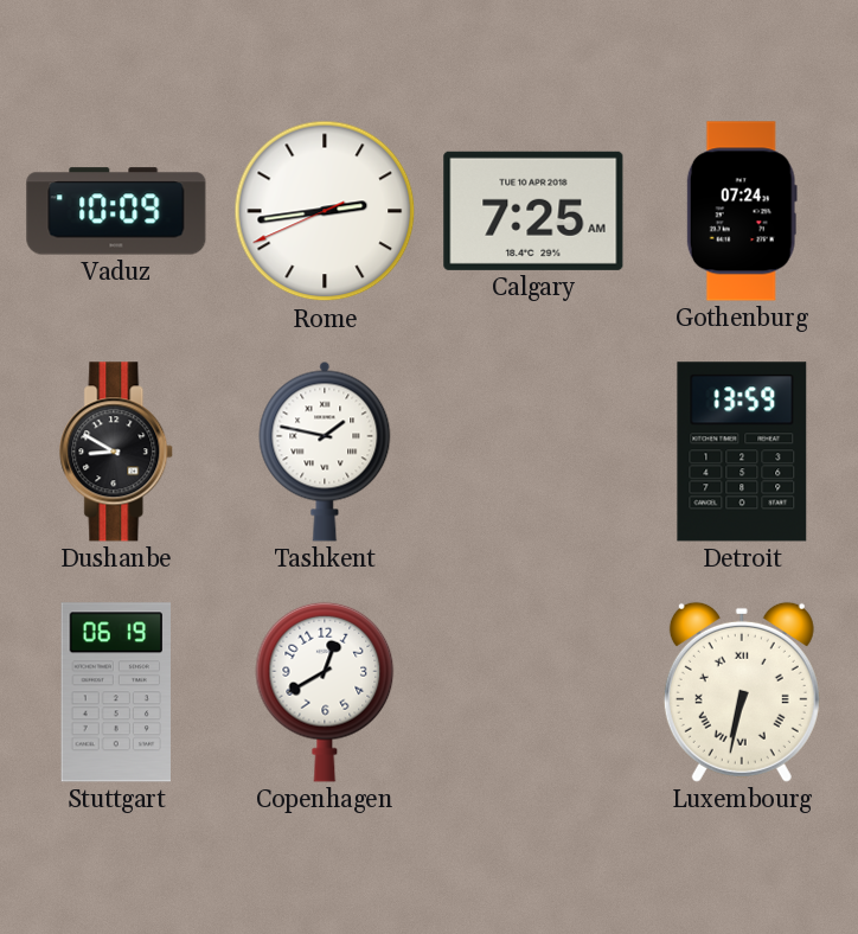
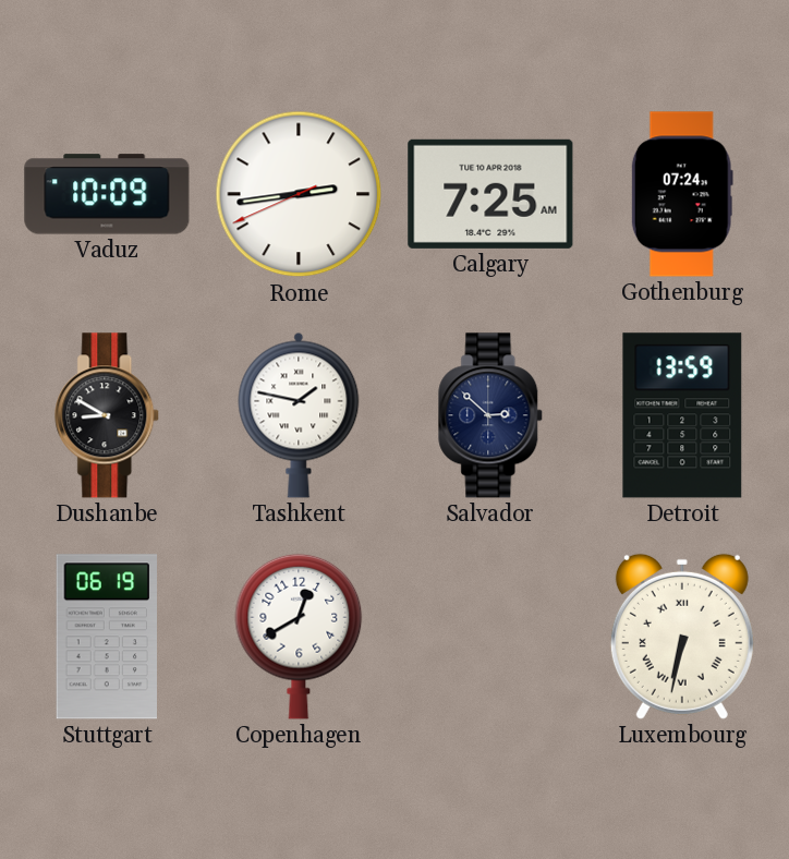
Salvador: none -> 2:52 (491, 415)
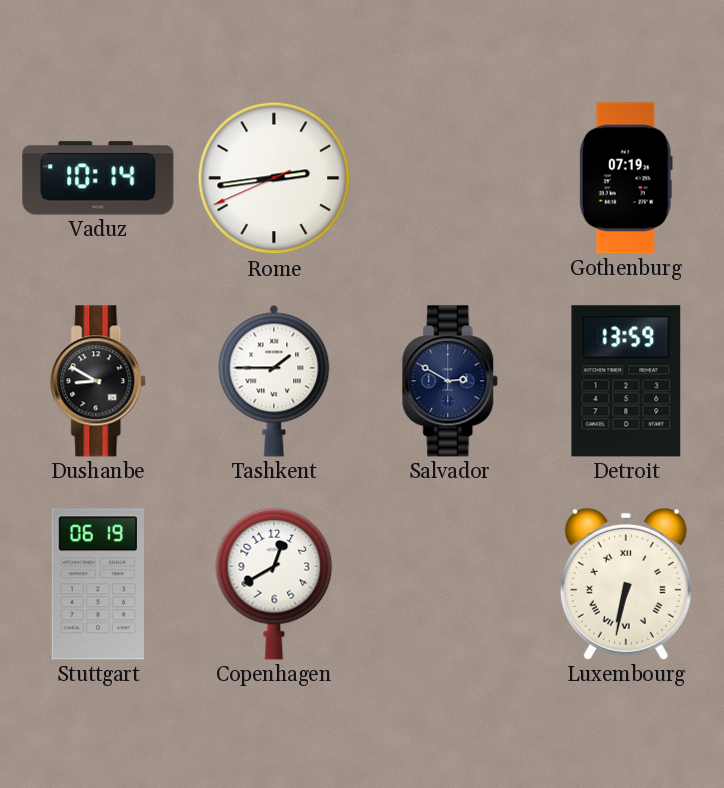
Vaduz: 10:09 -> 10:14 (98, 178)
Calgary: 7:25 -> none (490, 194)
Gothenburg: 07:24 -> 07:19 (626, 178)
Tashkent: 1:47 -> 1:45 (274, 381)
Salvador: 2:52 -> 2:50 (451, 381)
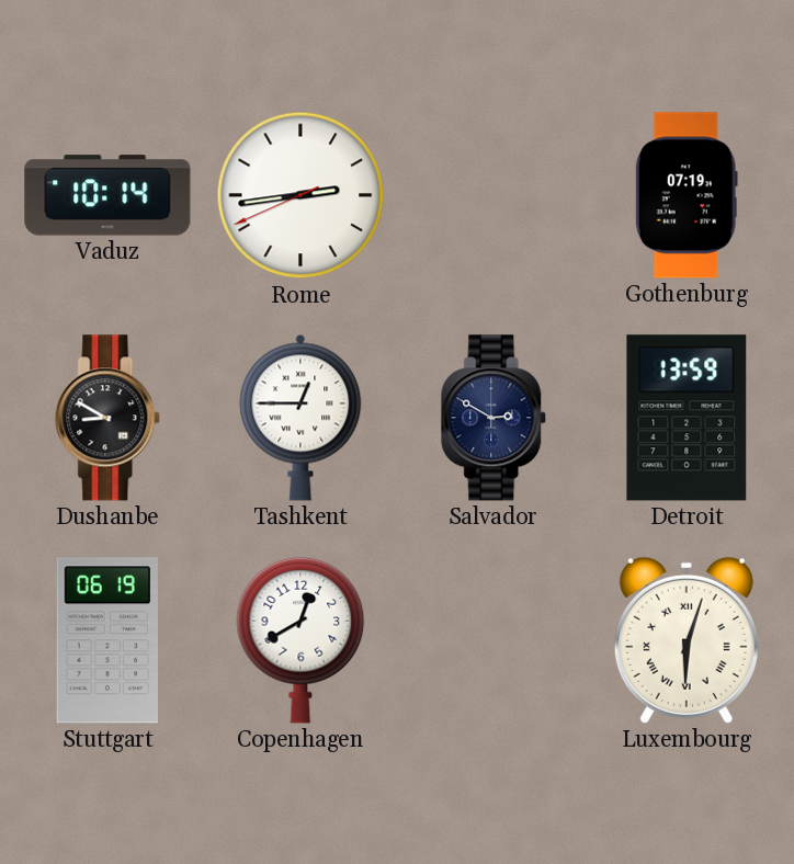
Tashkent: 1:45 -> 12:45 (300, 418)
Luxembourg: 6:32 -> 6:03 (687, 640)
